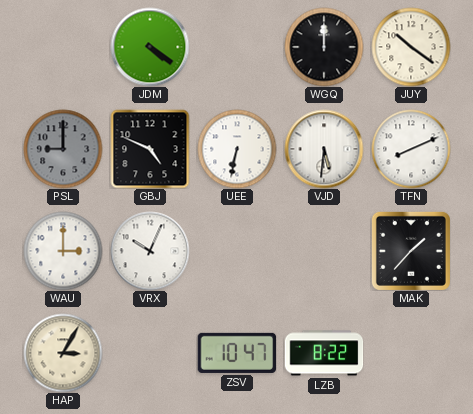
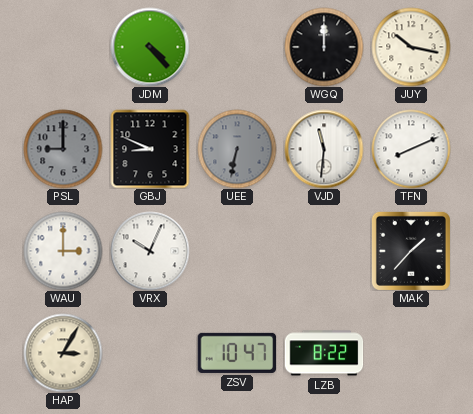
JDM: 4:21 -> 4:23 (150, 47)
JUY: 10:21 -> 10:17 (411, 47)
GBJ: 4:49 -> 8:49 (150, 149)
UEE dial: white -> grey (237, 149)
VJD: 5:31 -> 11:31 (324, 149)
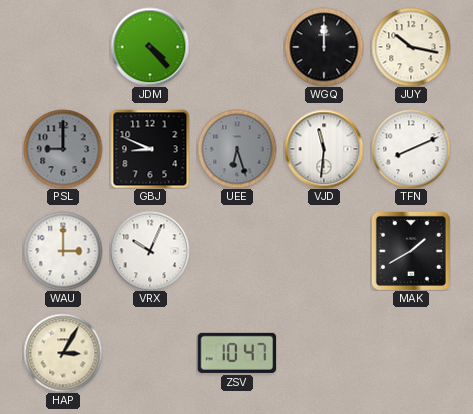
UEE: 6:32 -> 6:27 (237, 149)
MAK: 1:37 -> 1:40 (411, 251)
LZB: 8:22 -> none (324, 353)
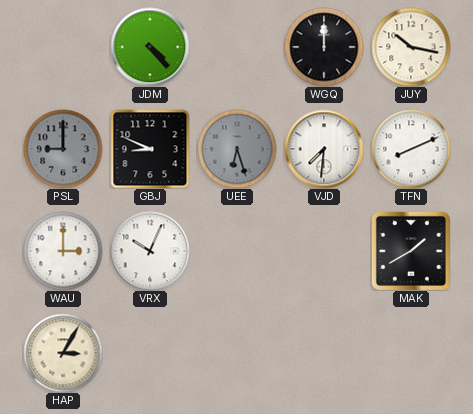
VJD: 11:31 -> 7:31 (324, 149)
ZSV: 10:47 -> none (237, 353)
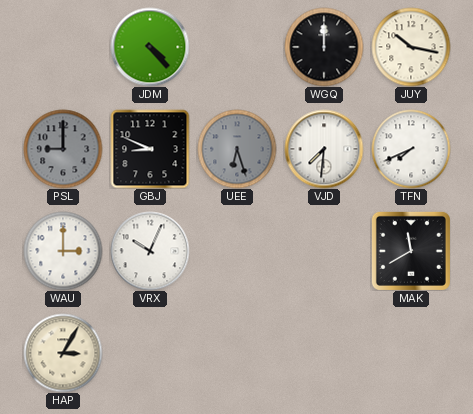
TFN: 8:11 -> 7:41 (411, 149)
MAK: 1:40 -> 11:40 (411, 251)
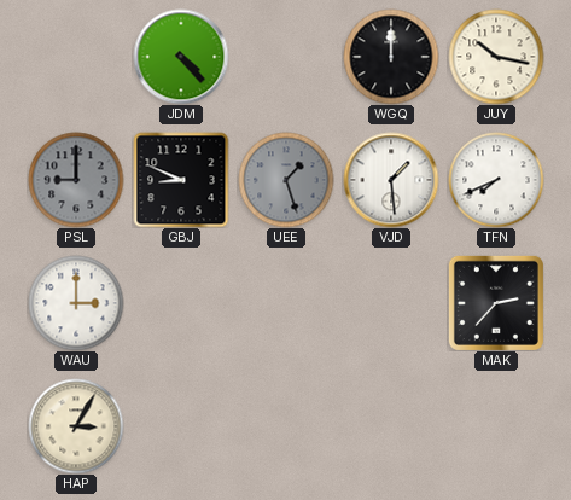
UEE: 6:27 -> 1:27 (286, 180)
VJD: 7:31 -> 1:29 (391, 180)
VRX: 10:04 -> none (150, 251)
MAK: 11:40 -> 2:37 (496, 303)
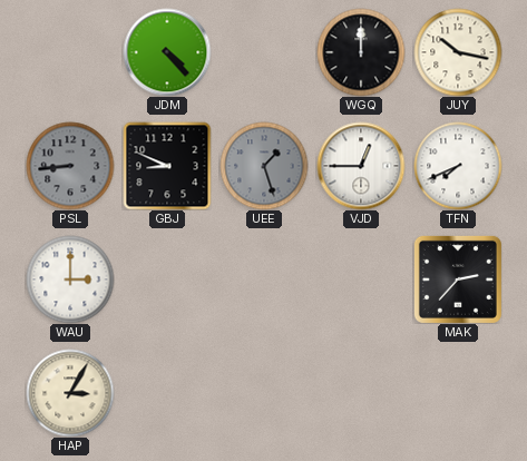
PSL: 9:00 -> 8:44 (70, 166)
VJD: 1:29 -> 12:45 (361, 166)
